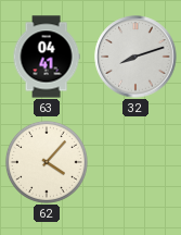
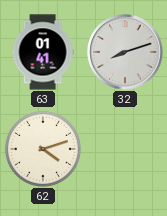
63: 04:41 -> 01:41 (43, 52)
62: 4:07 -> 4:12 (43, 149)
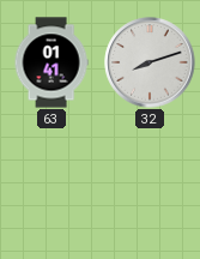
62: 4:12 -> none (43, 149)
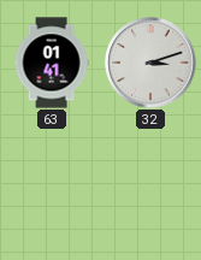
32: 8:12 -> 3:12 (150, 63)
